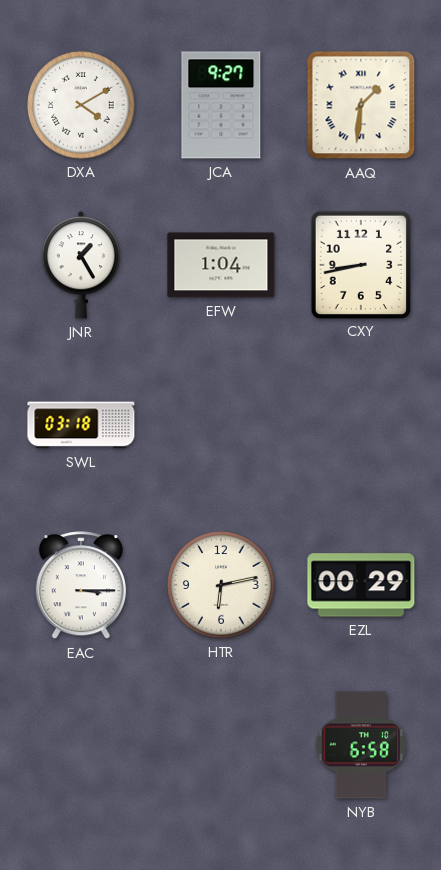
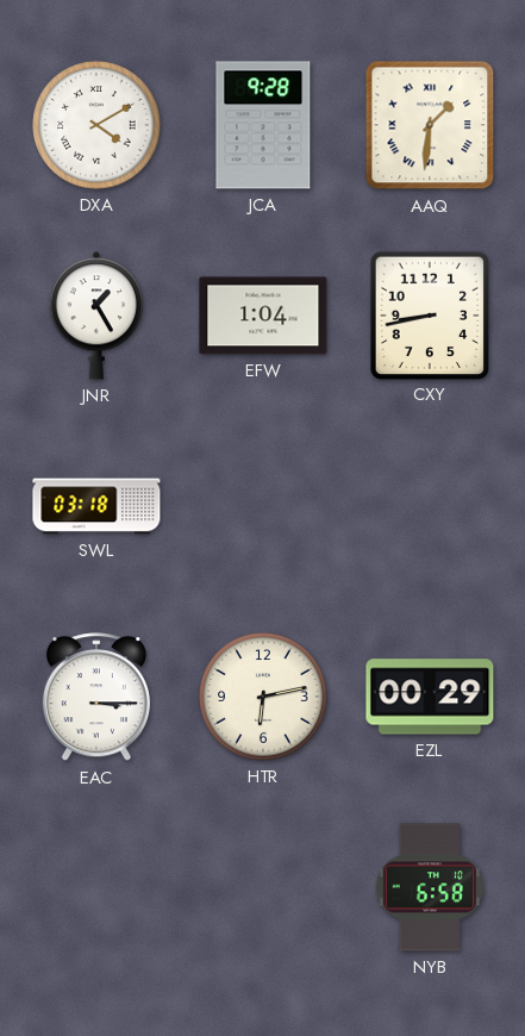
JCA: 9:27 -> 9:28 (263, 125)
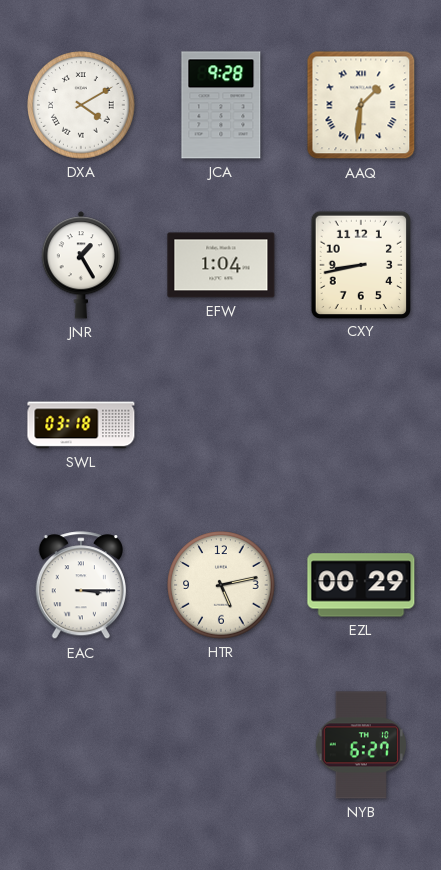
HTR: 6:13 -> 5:13 (221, 585)
NYB: 6:58 -> 6:27 (361, 745)
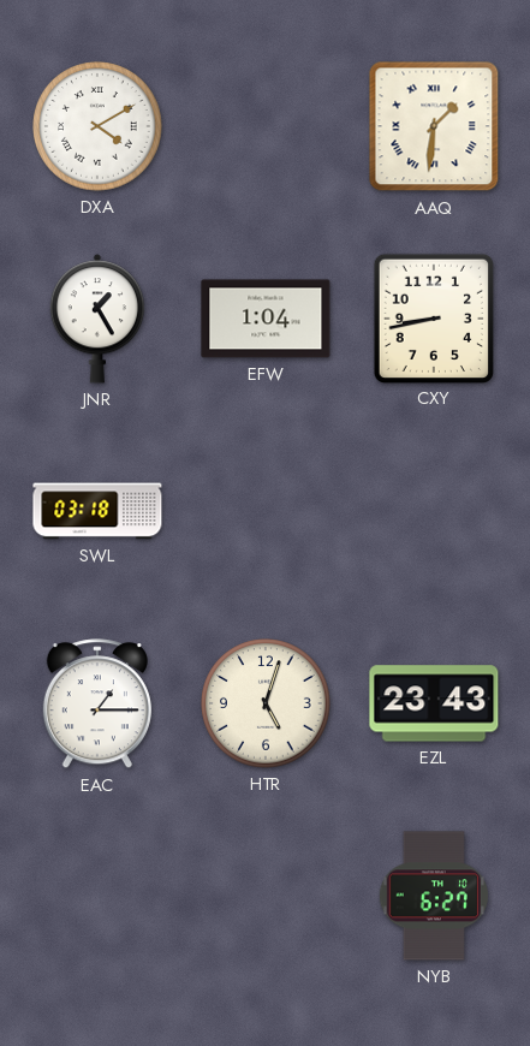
JCA: 9:28 -> none (221, 105)
EAC: 3:15 -> 1:15 (97, 705)
HTR: 5:13 -> 5:03 (266, 703)
EZL: 00:29 -> 23:43 (434, 703)
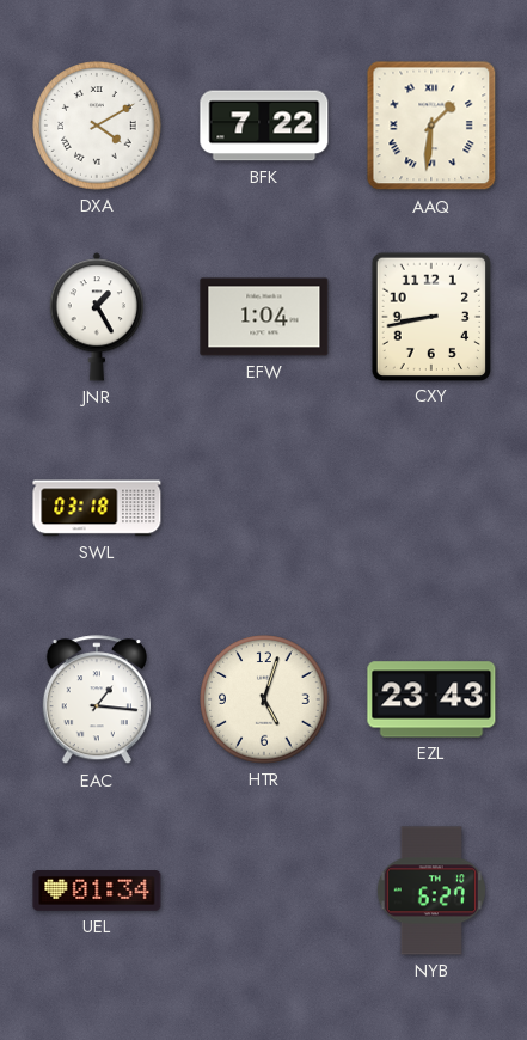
BFK: none -> 7:22 (264, 126)
EAC: 1:15 -> 1:16 (97, 701)
UEL: none -> 01:34 (97, 892)
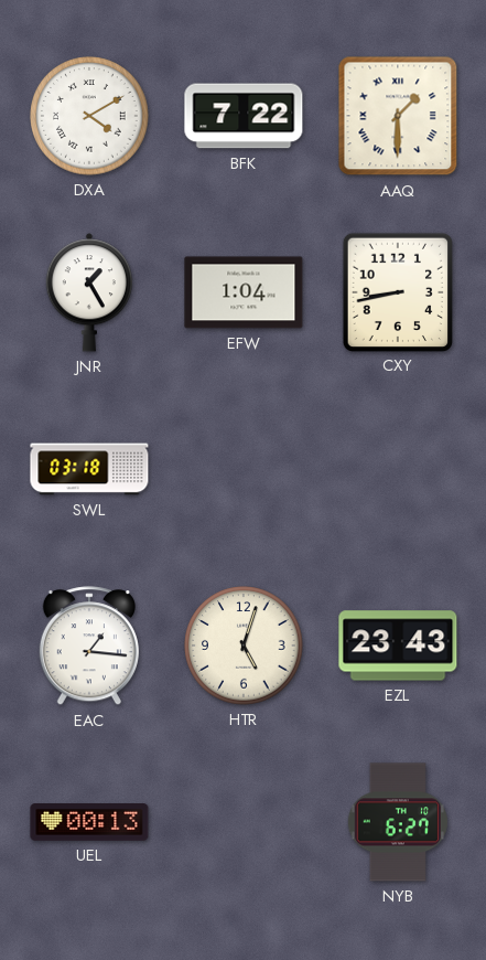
AAQ: 1:31 -> 1:30 (398, 116)
UEL: 01:34 -> 00:13 (89, 823)
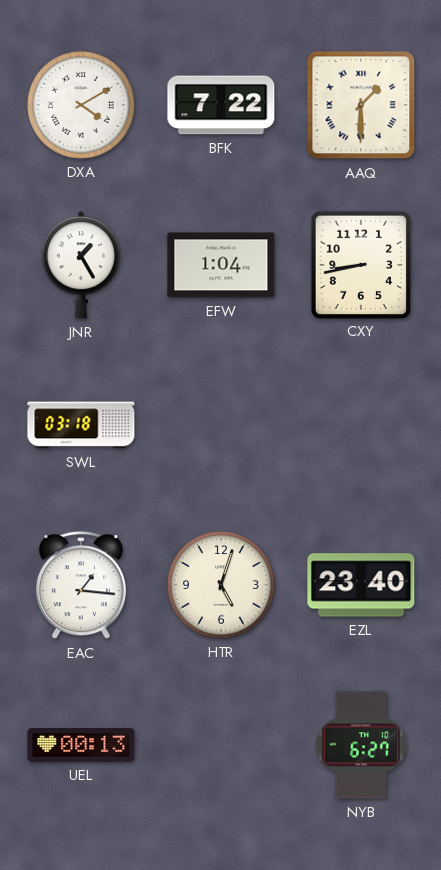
EZL: 23:43 -> 23:40 (361, 585)
